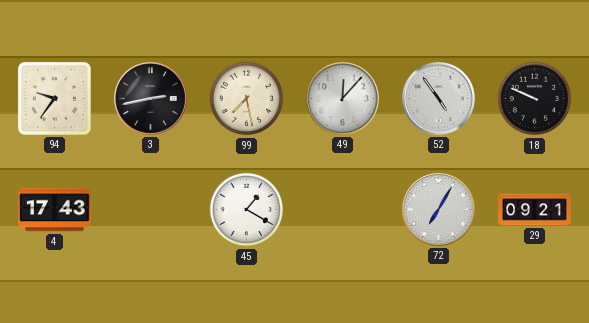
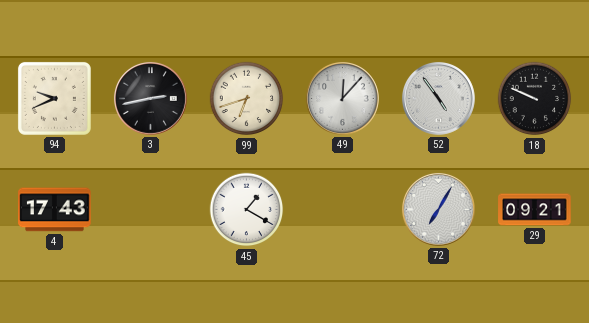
94: 9:36 -> 9:41 (54, 98)
99: 7:28 -> 6:42 (247, 99)
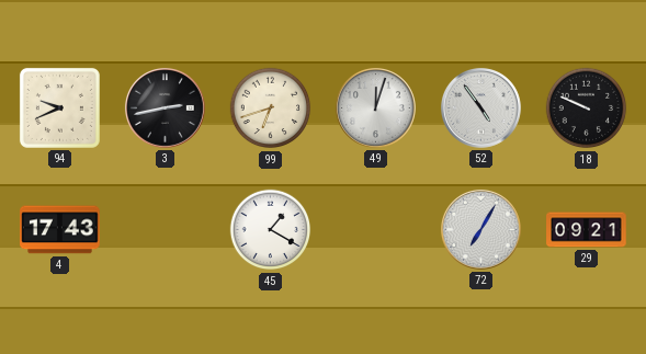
49: 12:07 -> 12:03 (375, 107)
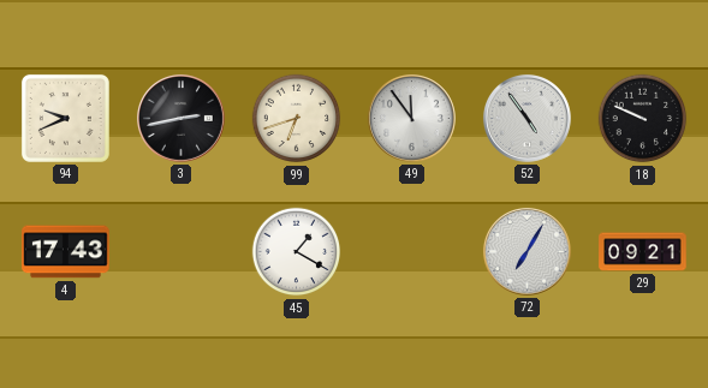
49: 12:03 -> 11:54 (411, 118)
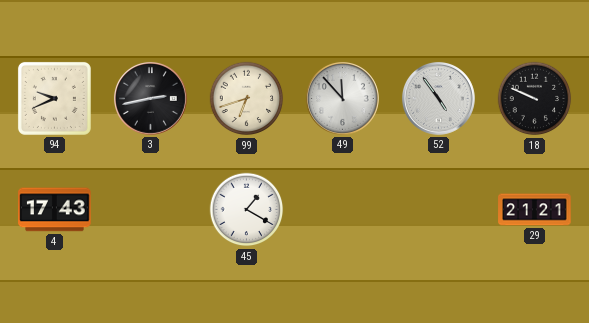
49: 11:54 -> 11:53 (342, 98)
72: 7:05 -> none (526, 251)
29: 09:21 -> 21:21 (535, 210)
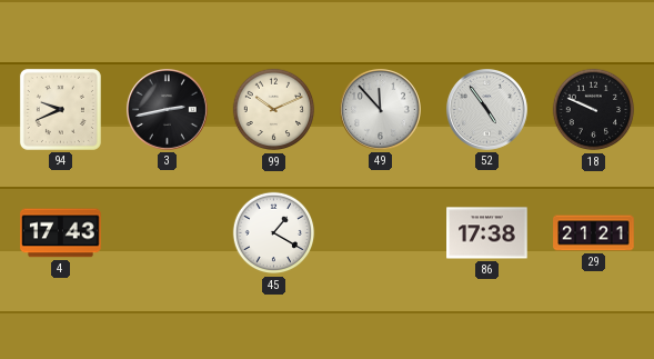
99: 6:42 -> 10:11 (274, 110)
86: none -> 17:38 (487, 233)
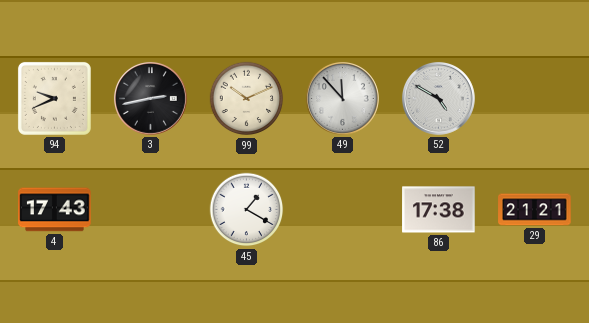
52: 4:54 -> 4:50 (438, 98)
18: 9:49 -> none (594, 110)
